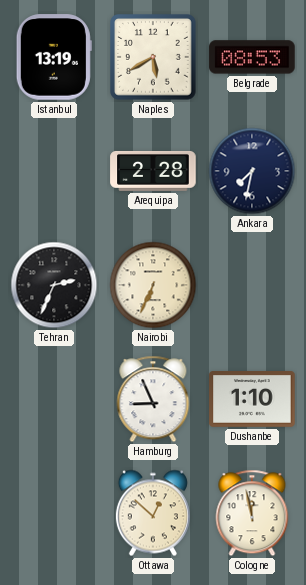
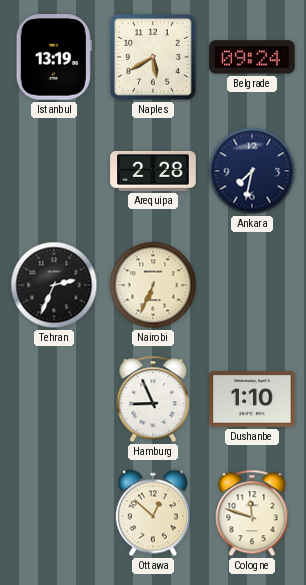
Belgrade: 08:53 -> 09:24 (252, 57)
Cologne: 11:58 -> 11:48 (252, 513)
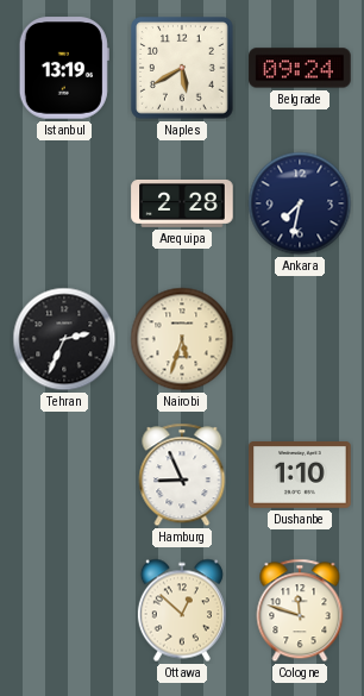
Nairobi: 6:34 -> 5:33 (182, 339)
